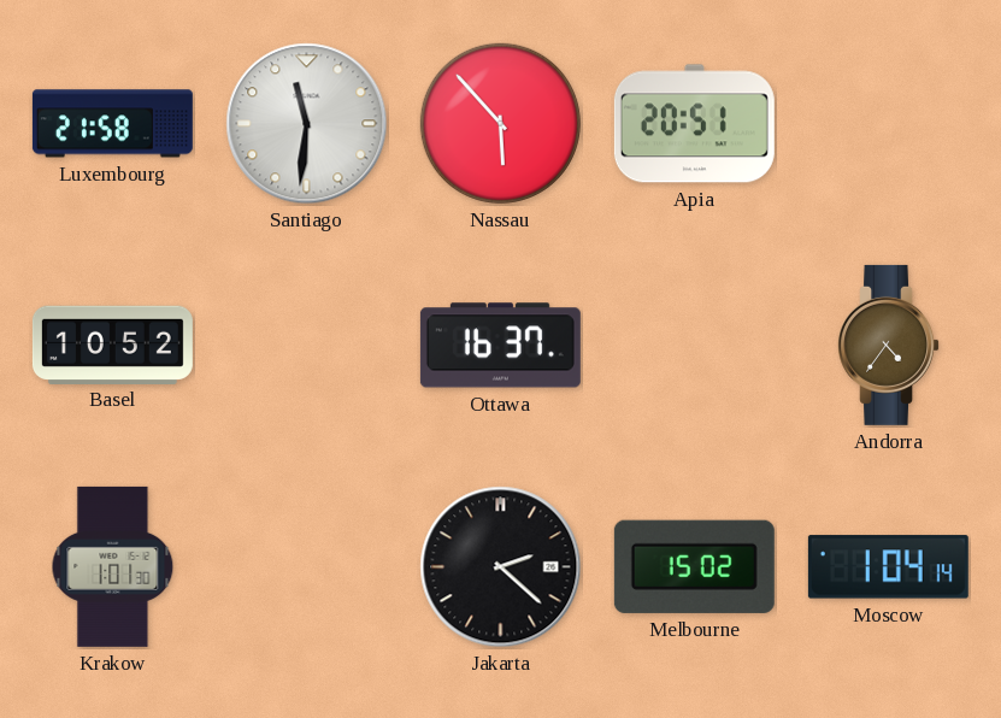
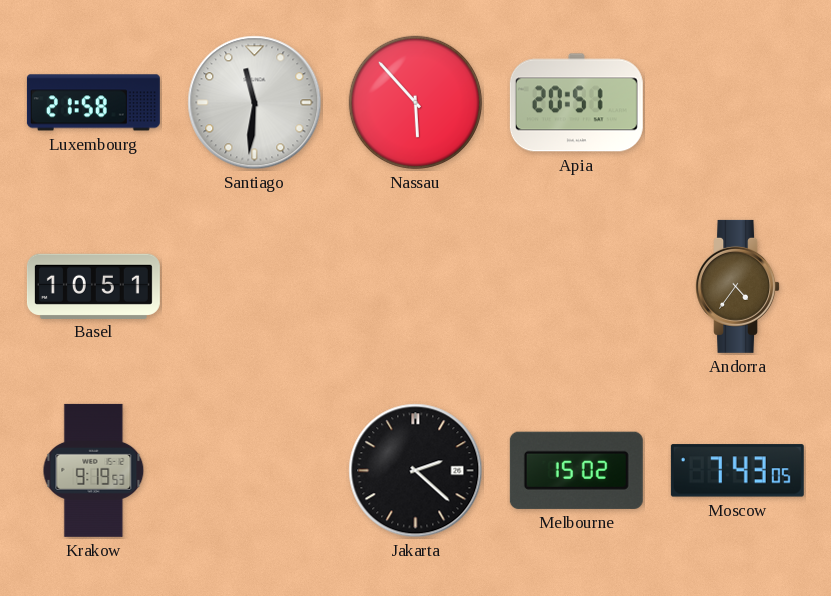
Basel: 10:52 -> 10:51 (93, 286)
Ottawa: 16:37 -> none (500, 346)
Krakow: 1:01 -> 9:19 (94, 470)
Moscow: 1:04 -> 7:43 (737, 471)
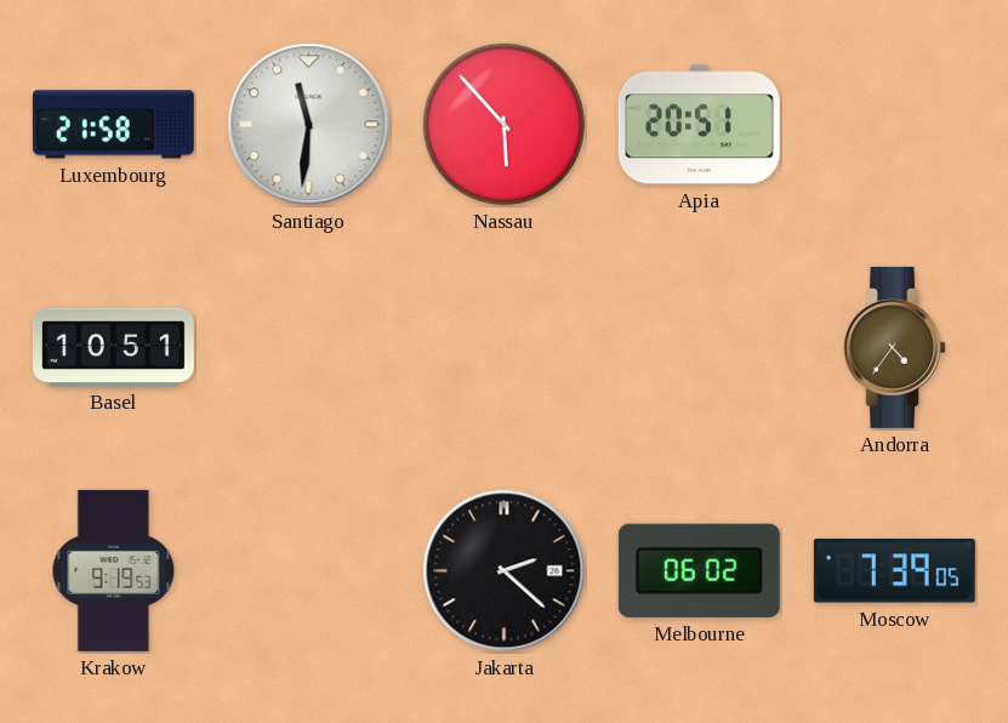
Melbourne: 15:02 -> 06:02 (699, 570)
Moscow: 7:43 -> 7:39 (894, 571)
